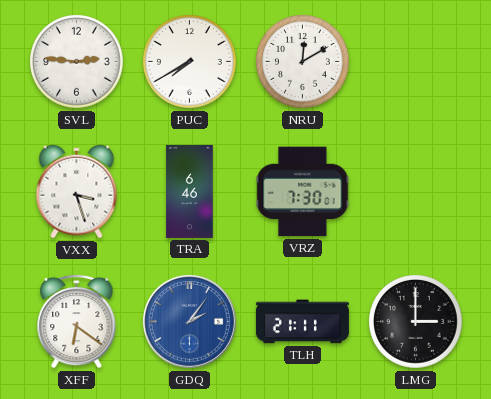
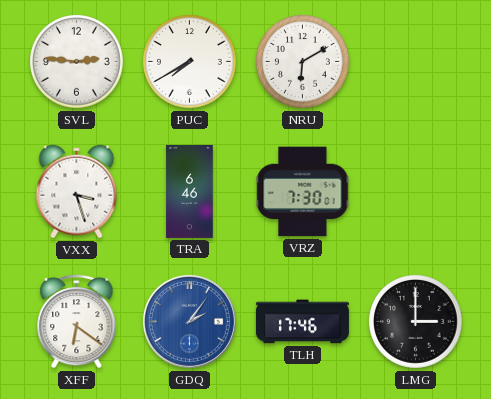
NRU: 12:10 -> 6:10 (303, 62)
TLH: 21:11 -> 17:46 (302, 322)
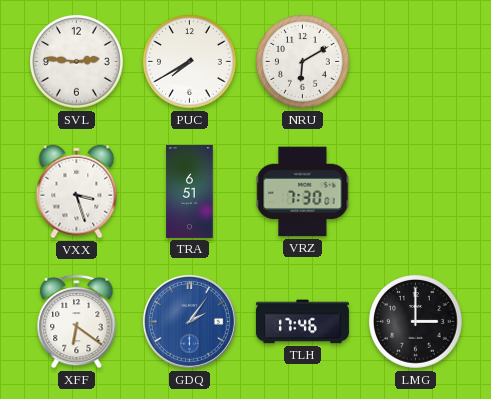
TRA: 6:46 -> 6:51 (190, 191)
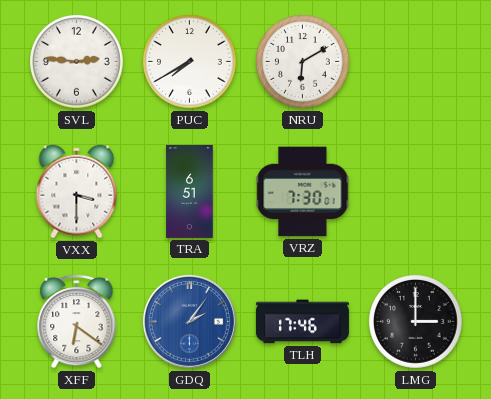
VXX: 3:27 -> 3:30 (77, 192)
